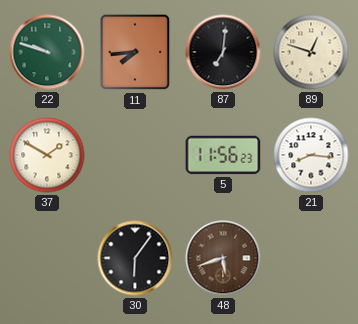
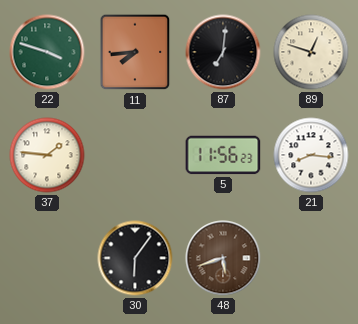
22: 9:48 -> 3:48 (47, 52)
37: 1:50 -> 1:46 (47, 155)
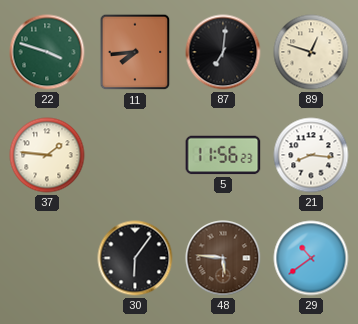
48: 5:42 -> 5:46 (223, 258)
29: none -> 10:39 (311, 258)
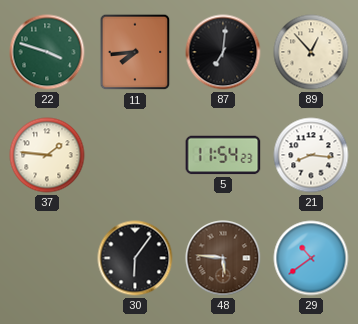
89: 12:48 -> 12:53 (311, 52)
5: 11:56 -> 11:54 (223, 155)
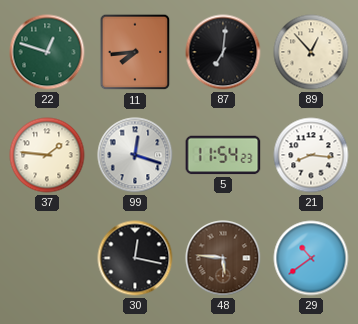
22: 3:48 -> 12:48 (47, 52)
99: none -> 12:18 (135, 155)
30: 6:06 -> 12:17 (135, 258)
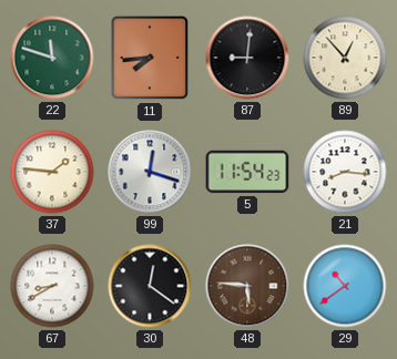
22: 12:48 -> 11:48 (52, 58)
87: 7:01 -> 9:01 (247, 58)
67: none -> 8:40 (52, 286)
30: 12:17 -> 12:21 (150, 286)
